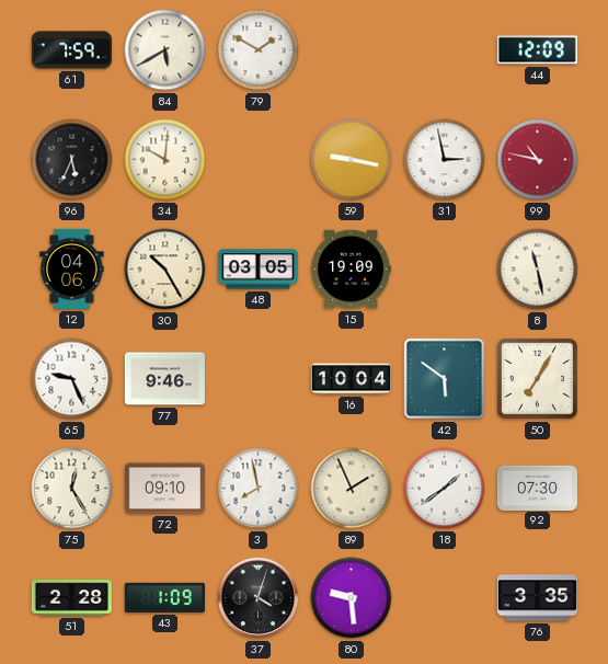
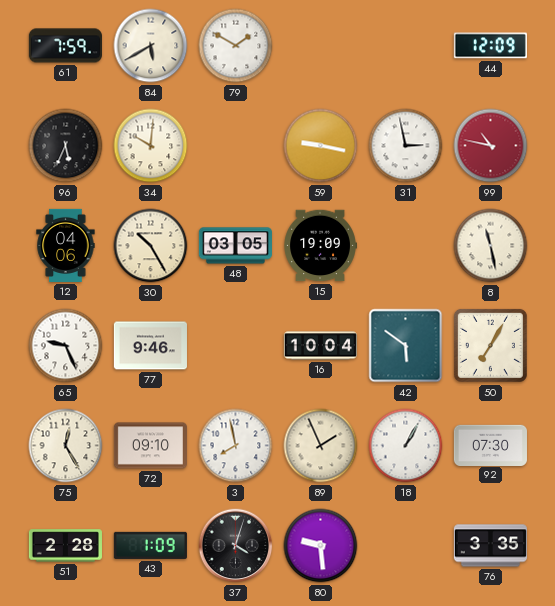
18: 1:39 -> 1:05 (406, 446)
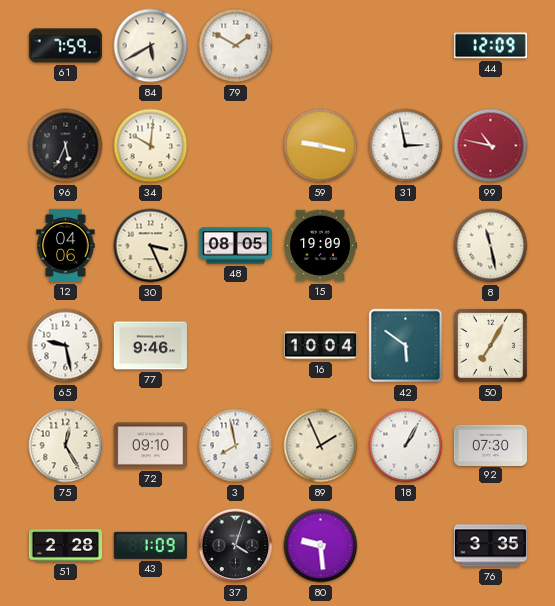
30: 10:25 -> 3:26 (151, 246)
48: 03:05 -> 08:05 (235, 246)
65: 9:26 -> 9:28 (66, 346)
